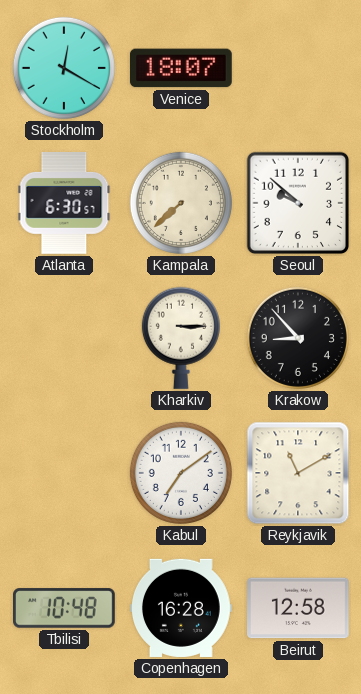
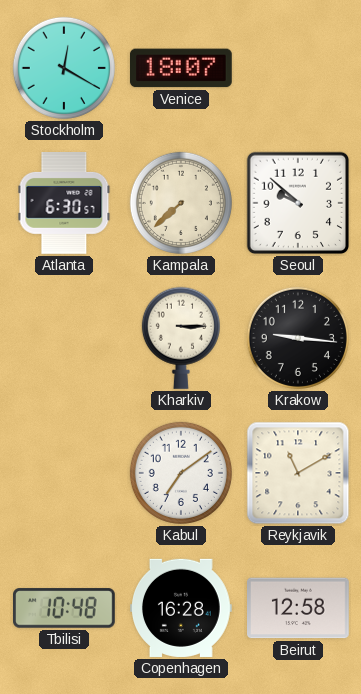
Krakow: 8:53 -> 9:16 (298, 338)
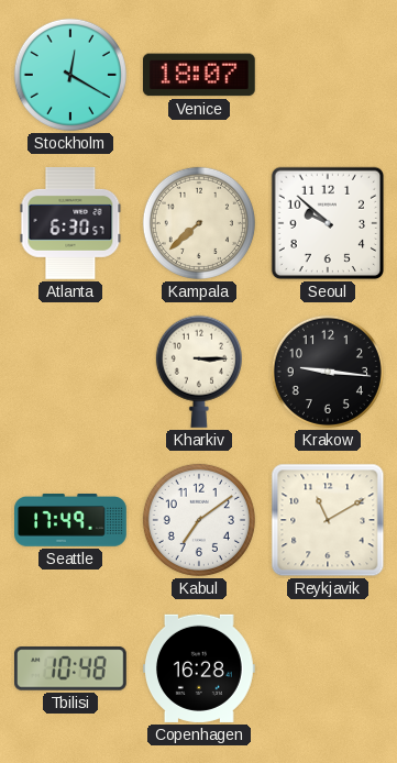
Seattle: none -> 17:49 (71, 521)
Beirut: 12:58 -> none (299, 608)
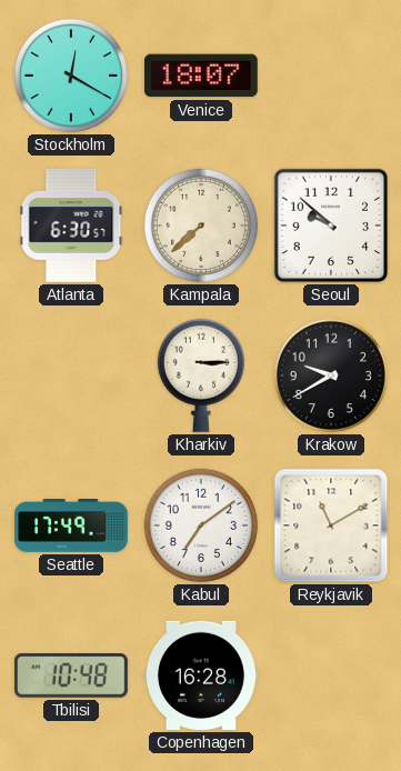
Krakow: 9:16 -> 9:40 (331, 376)
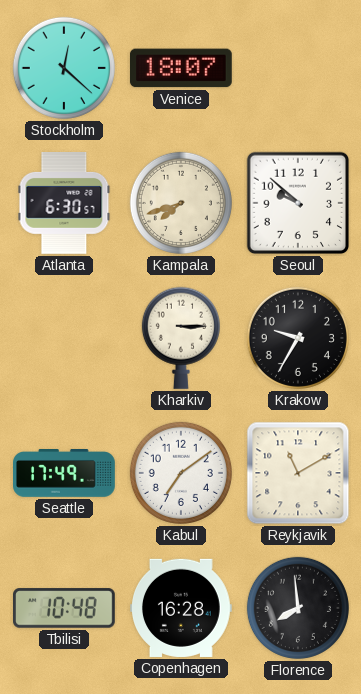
Stockholm: 12:20 -> 12:22 (64, 68)
Kampala: 7:38 -> 7:42 (181, 203)
Krakow: 9:40 -> 9:35 (298, 338)
Florence: none -> 7:59 (298, 608)
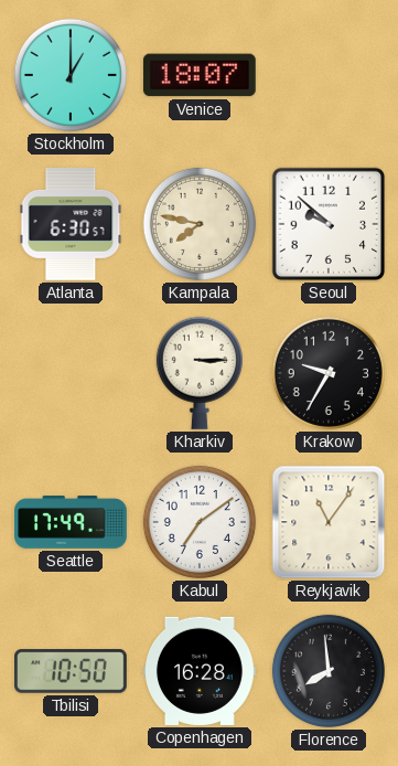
Stockholm: 12:22 -> 1:00 (71, 75)
Kampala: 7:42 -> 7:47 (200, 224)
Reykjavik: 11:10 -> 11:06 (329, 522)
Tbilisi: 10:48 -> 10:50 (72, 671)
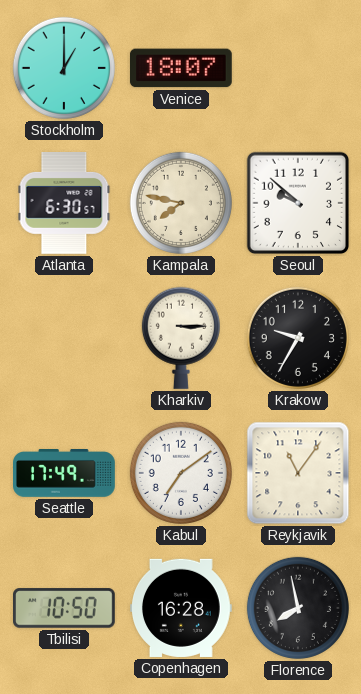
Florence: 7:59 -> 7:58 (298, 608)
